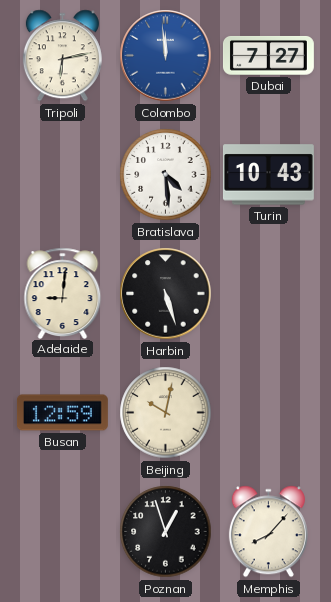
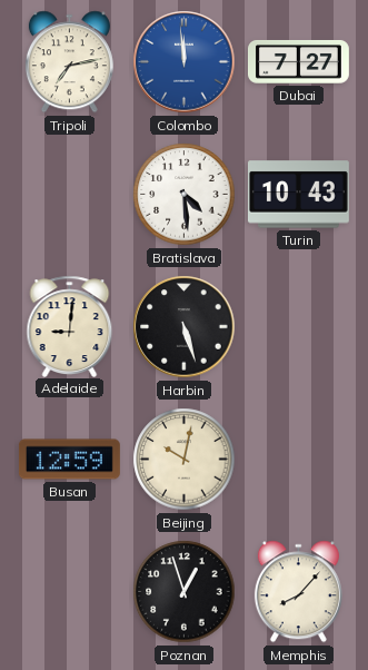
Tripoli: 6:13 -> 7:13 (69, 62)
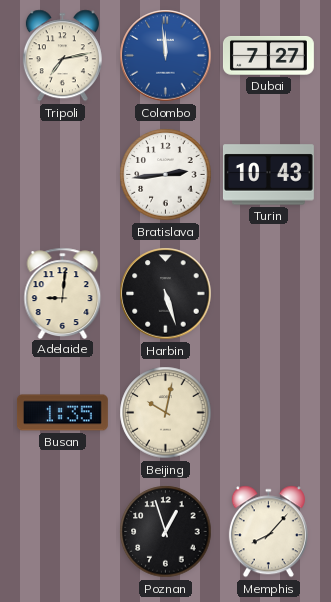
Bratislava: 4:29 -> 2:44 (166, 175)
Busan: 12:59 -> 1:35 (62, 413)
